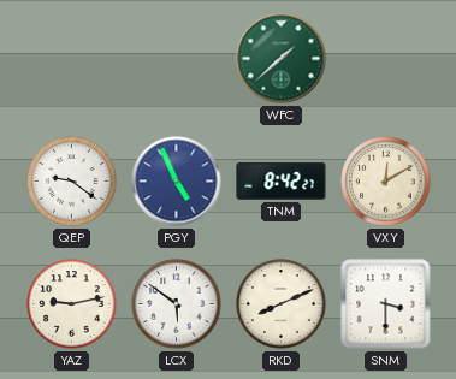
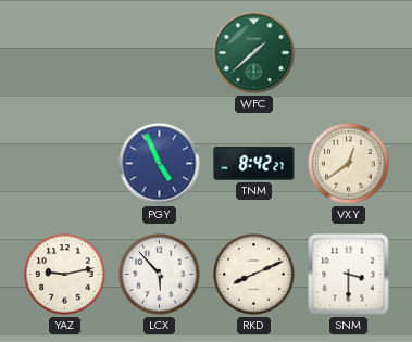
QEP: 9:21 -> none (72, 182)
VXY: 12:10 -> 12:39 (349, 164)
LCX: 5:51 -> 5:53 (160, 275)
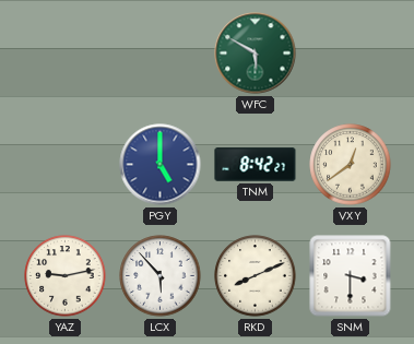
WFC: 1:38 -> 5:50 (256, 54)
PGY: 4:56 -> 5:00 (161, 165)
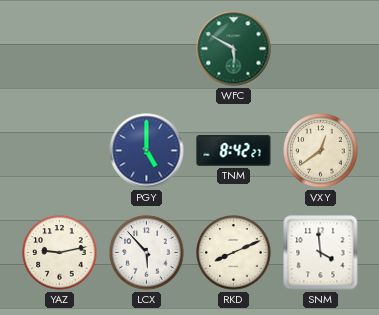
SNM: 3:30 -> 3:59 (321, 253)
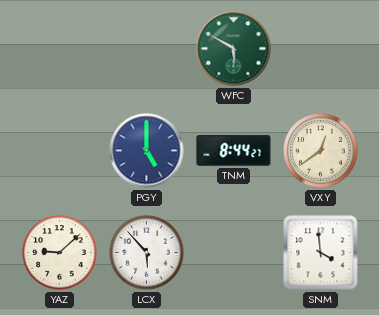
TNM: 8:42 -> 8:44 (234, 151)
YAZ: 9:13 -> 9:08 (60, 253)
RKD: 8:11 -> none (234, 253)
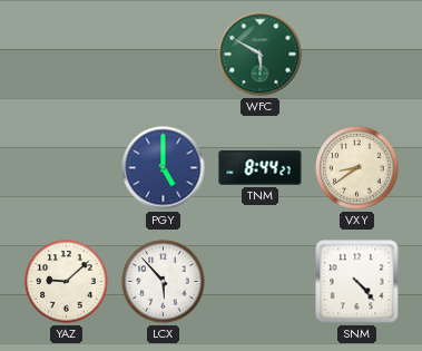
VXY: 12:39 -> 8:39 (357, 168)
SNM: 3:59 -> 4:23 (357, 282)
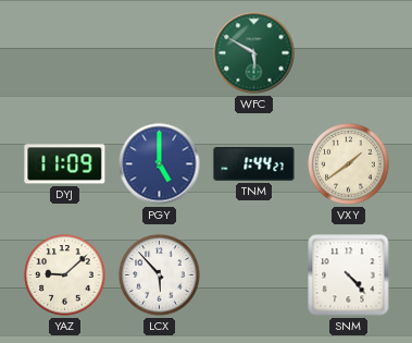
DYJ: none -> 11:09 (65, 164)
TNM: 8:44 -> 1:44 (254, 164)
VXY: 8:39 -> 1:39 (349, 164)
